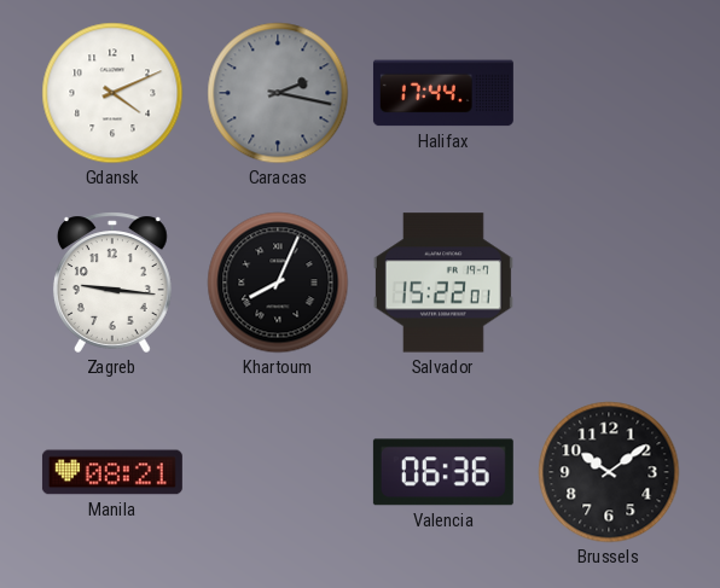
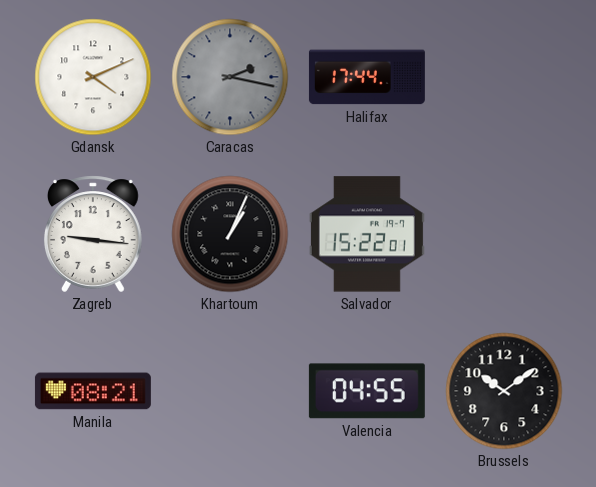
Khartoum: 8:04 -> 1:04 (230, 234)
Valencia: 06:36 -> 04:55 (367, 391)
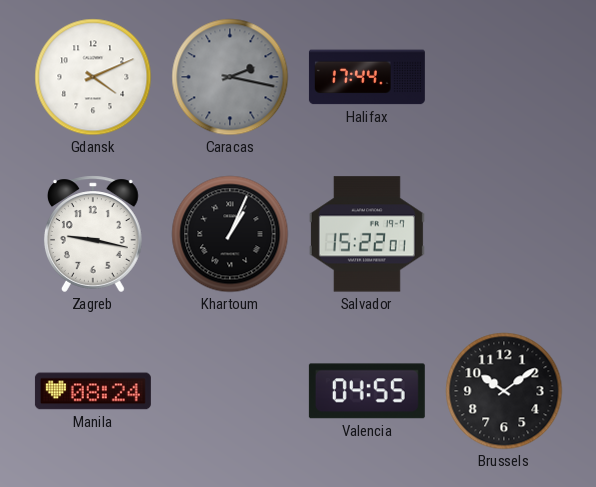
Zagreb: 9:16 -> 9:17 (93, 234)
Manila: 08:21 -> 08:24 (93, 391)
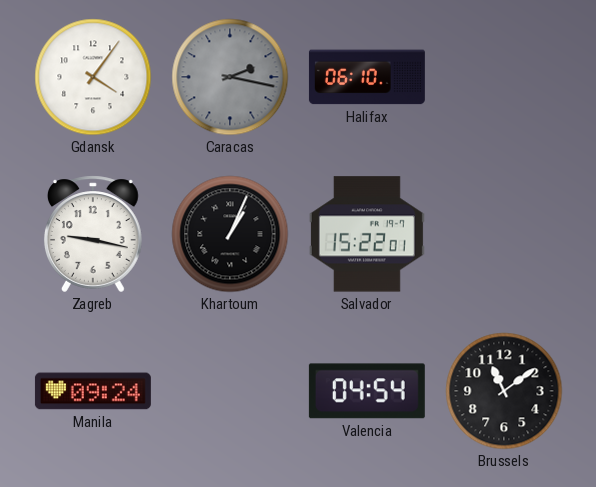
Gdansk: 4:11 -> 4:06 (93, 77)
Halifax: 17:44 -> 06:10 (367, 77)
Manila: 08:24 -> 09:24 (93, 391)
Valencia: 04:55 -> 04:54 (367, 391)
Brussels: 10:09 -> 11:09 (504, 391)
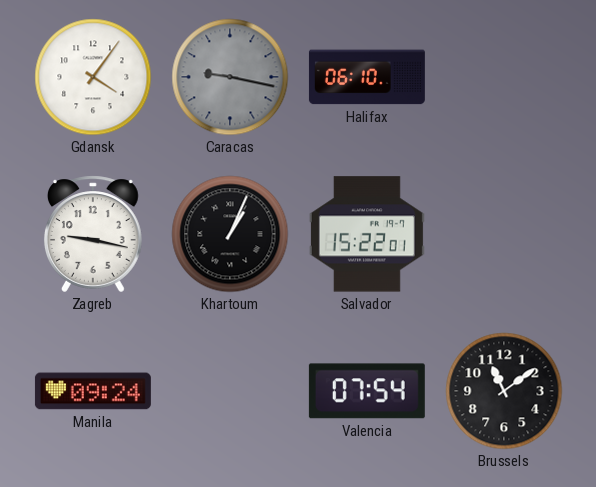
Caracas: 2:17 -> 9:17 (230, 77)
Valencia: 04:54 -> 07:54 (367, 391)
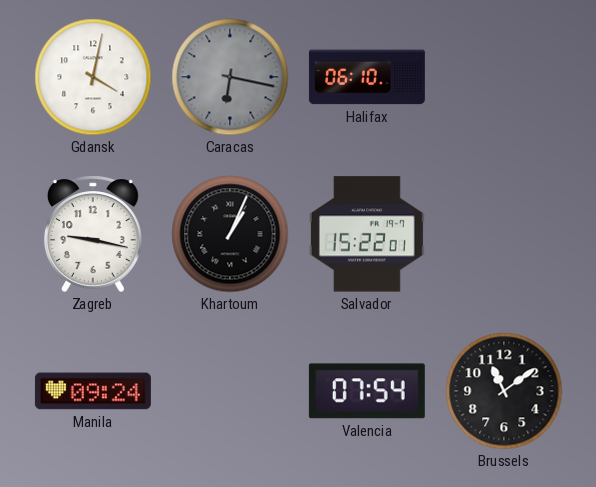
Gdansk: 4:06 -> 4:02 (93, 77)
Caracas: 9:17 -> 6:17 (230, 77)
